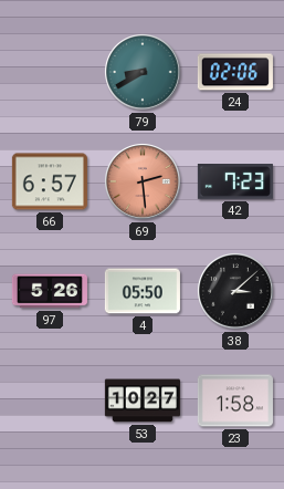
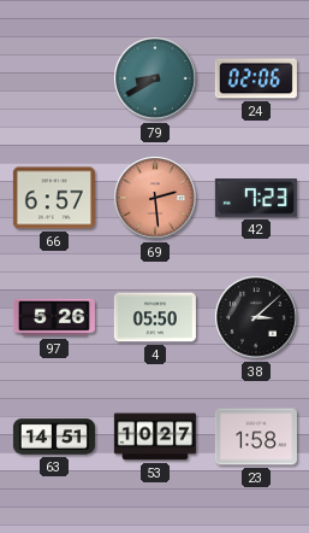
63: none -> 14:51 (54, 437)
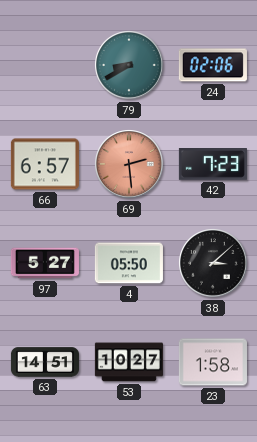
97: 5:26 -> 5:27 (45, 263)
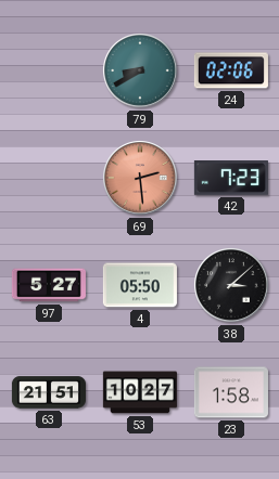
66: 6:57 -> none (45, 164)
63: 14:51 -> 21:51 (49, 392)
